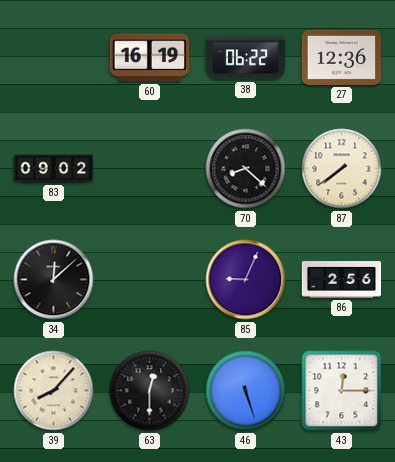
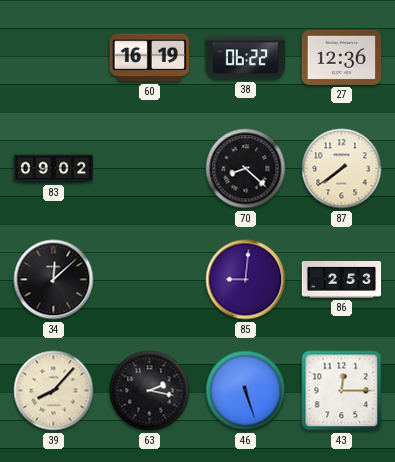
85: 9:04 -> 9:01 (246, 280)
86: 2:56 -> 2:53 (342, 280)
63: 12:30 -> 2:17 (150, 391)
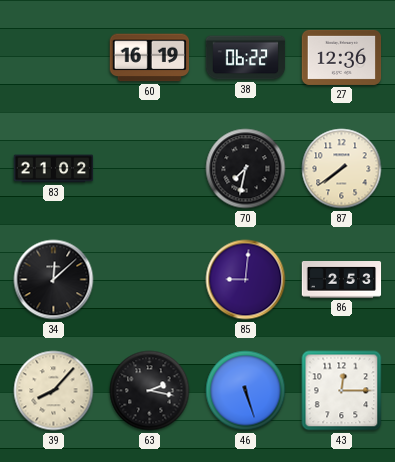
83: 09:02 -> 21:02 (54, 169)
70: 8:22 -> 7:32 (246, 169)
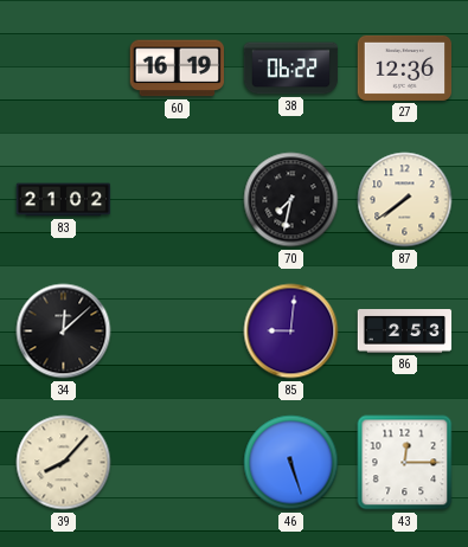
63: 2:17 -> none (150, 391)
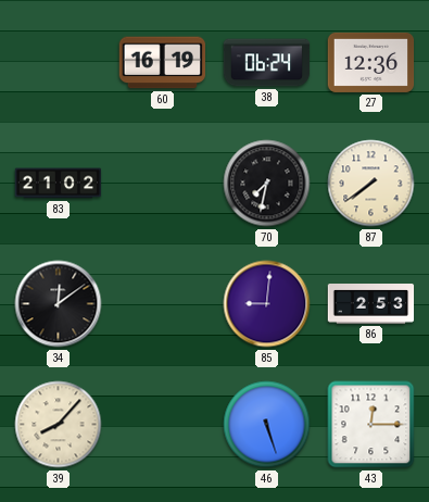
38: 06:22 -> 06:24 (267, 63)
34: 12:08 -> 12:09 (59, 304)
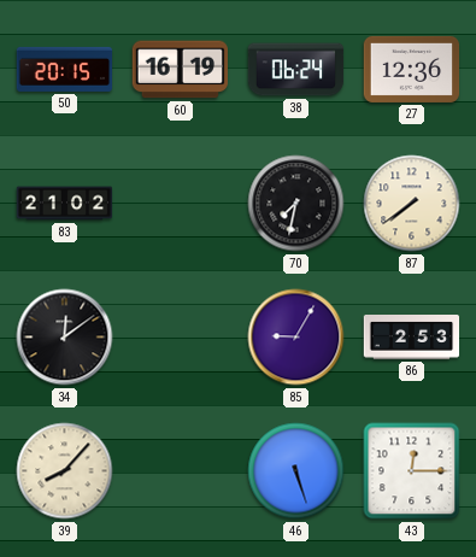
50: none -> 20:15 (65, 69)
85: 9:01 -> 9:05 (296, 338)
